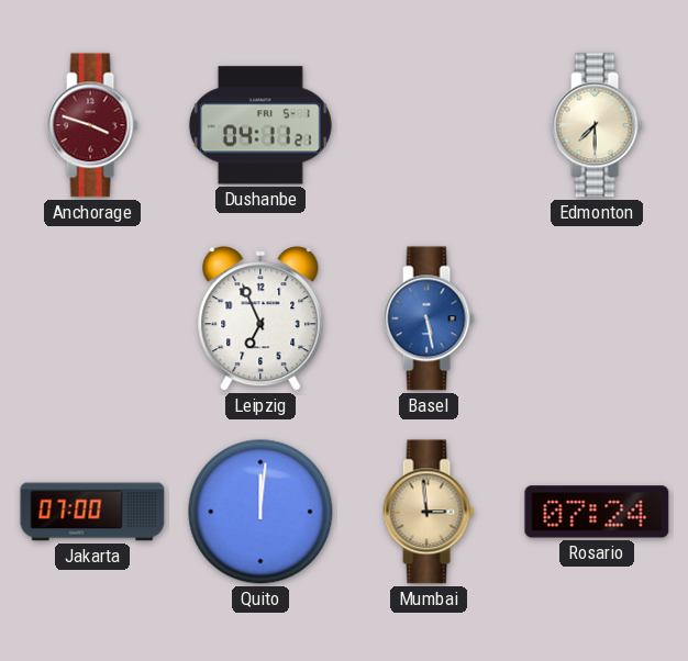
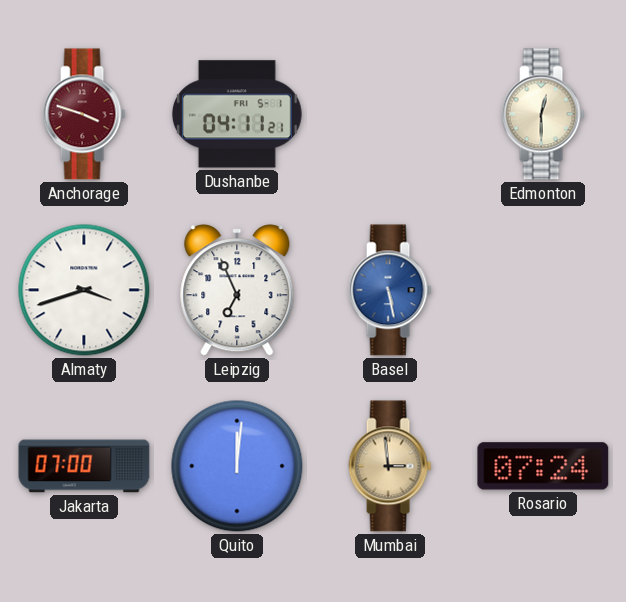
Edmonton: 7:30 -> 12:30 (543, 114)
Almaty: none -> 3:42 (84, 290)
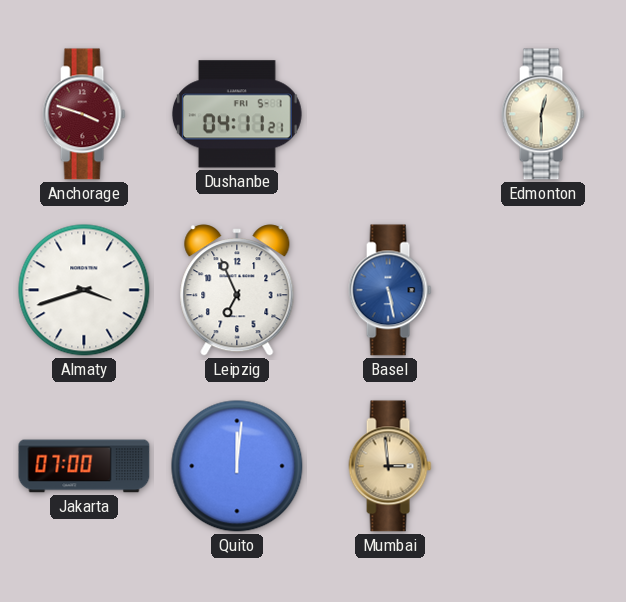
Rosario: 07:24 -> none (543, 466)
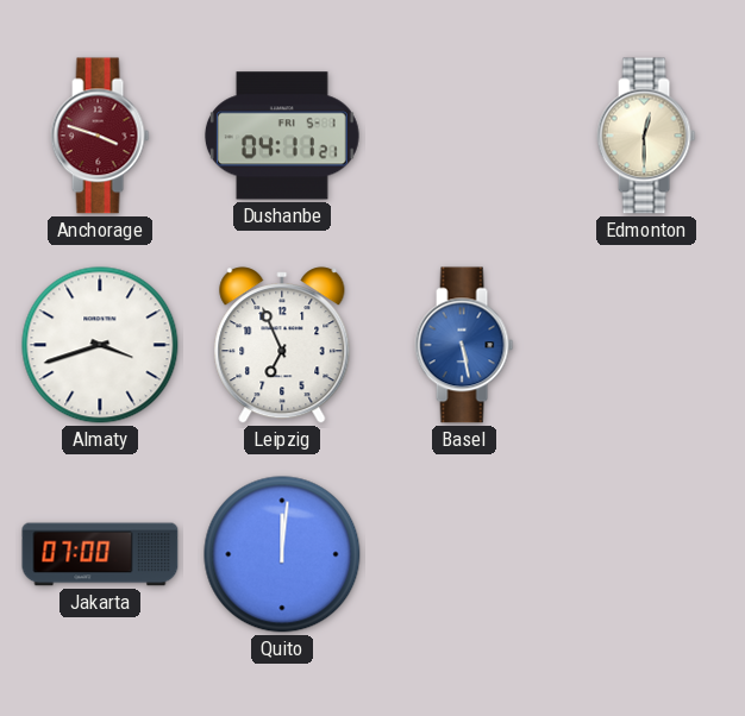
Mumbai: 2:59 -> none (390, 466)
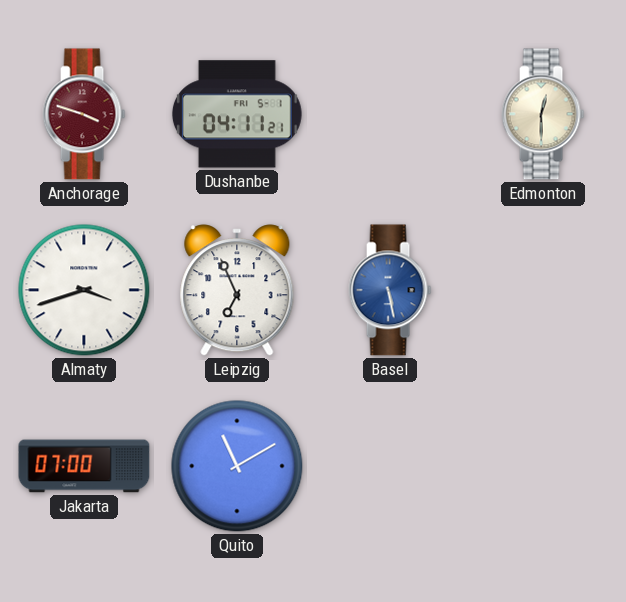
Quito: 12:01 -> 11:10 (237, 466)
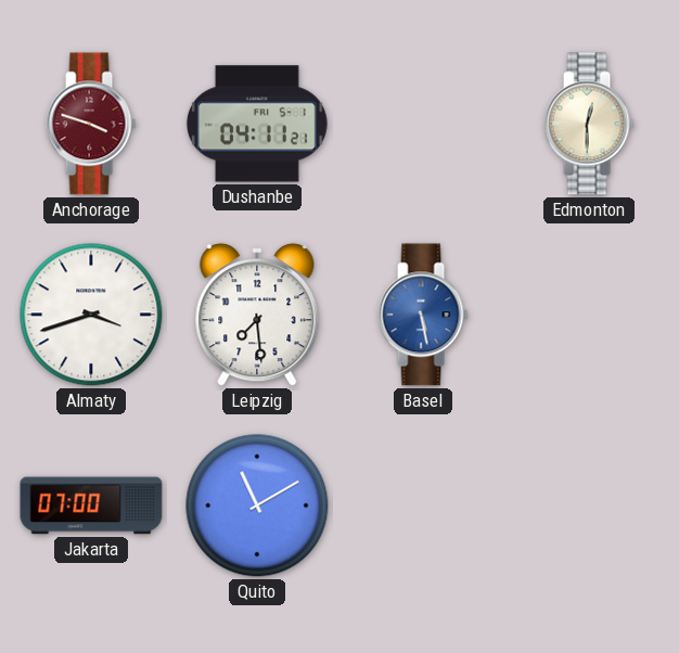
Leipzig: 6:56 -> 7:29 (257, 315)
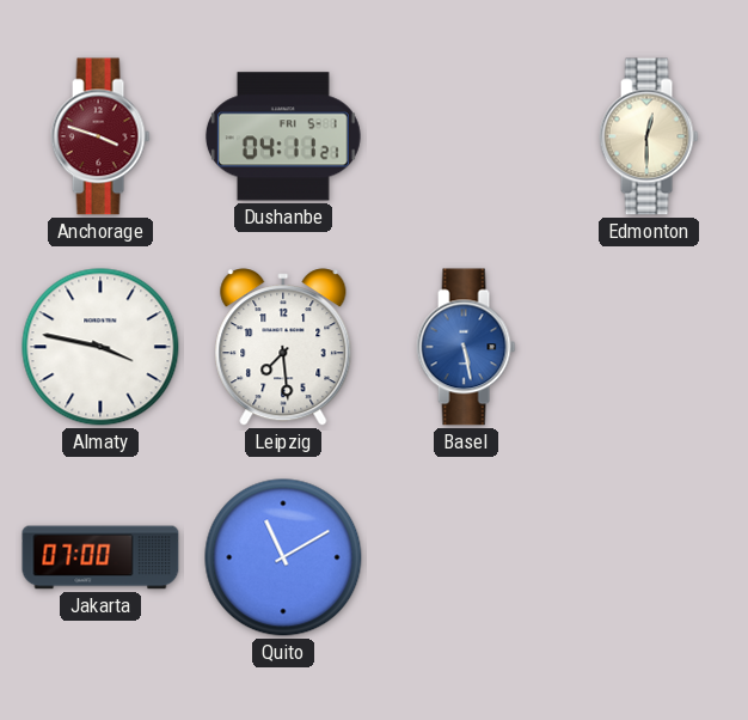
Almaty: 3:42 -> 3:47 (100, 347)
